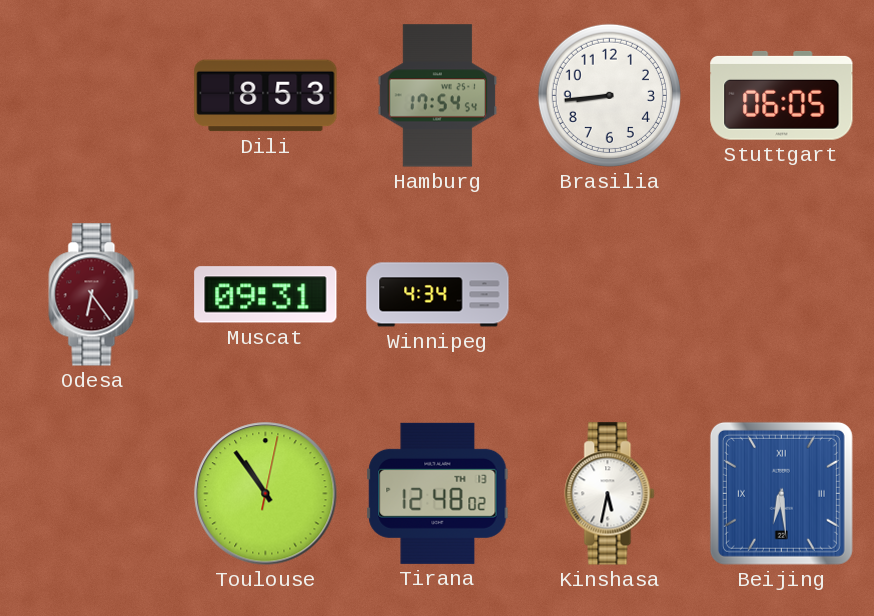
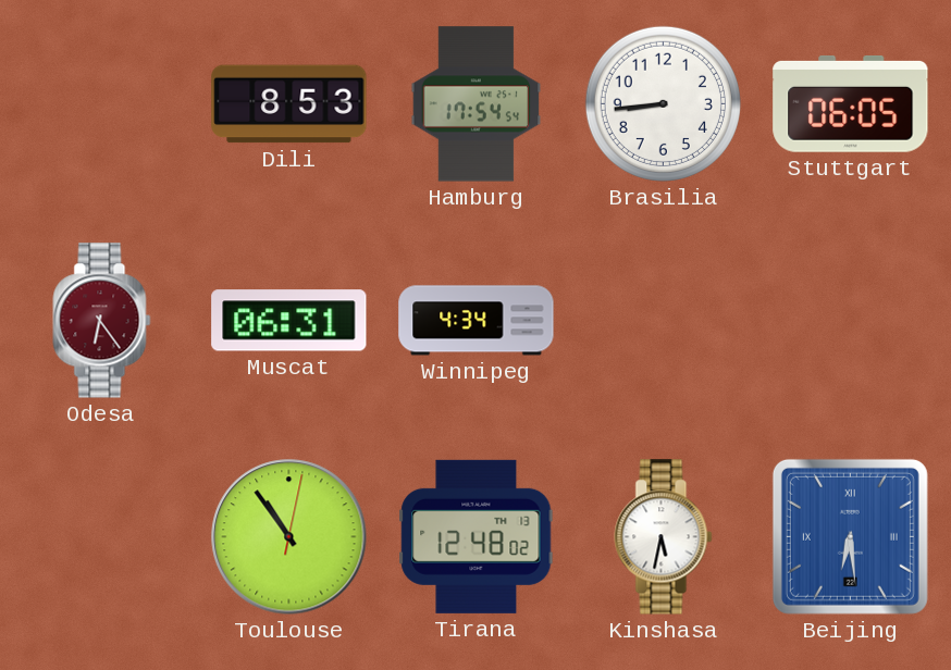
Muscat: 09:31 -> 06:31 (289, 321)
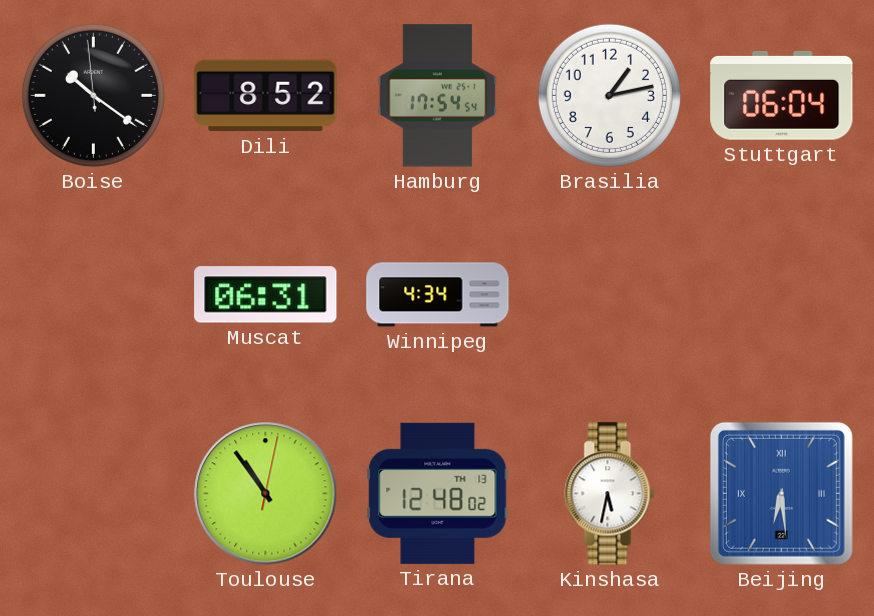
Boise: none -> 10:20 (93, 95)
Dili: 8:53 -> 8:52 (266, 96)
Brasilia: 8:44 -> 1:13 (609, 95)
Stuttgart: 06:05 -> 06:04 (782, 95)
Odesa: 6:24 -> none (102, 321)
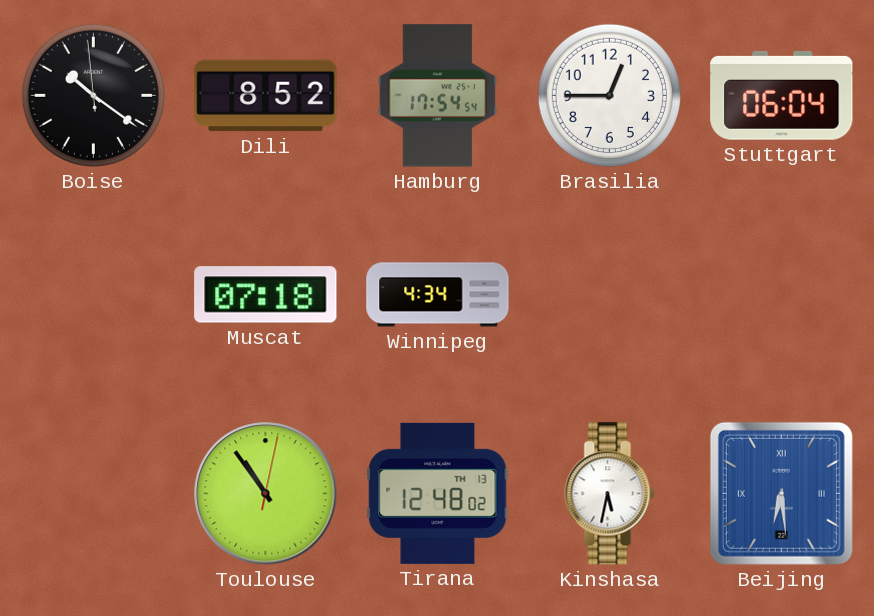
Brasilia: 1:13 -> 12:45 (609, 95)
Muscat: 06:31 -> 07:18 (266, 295)
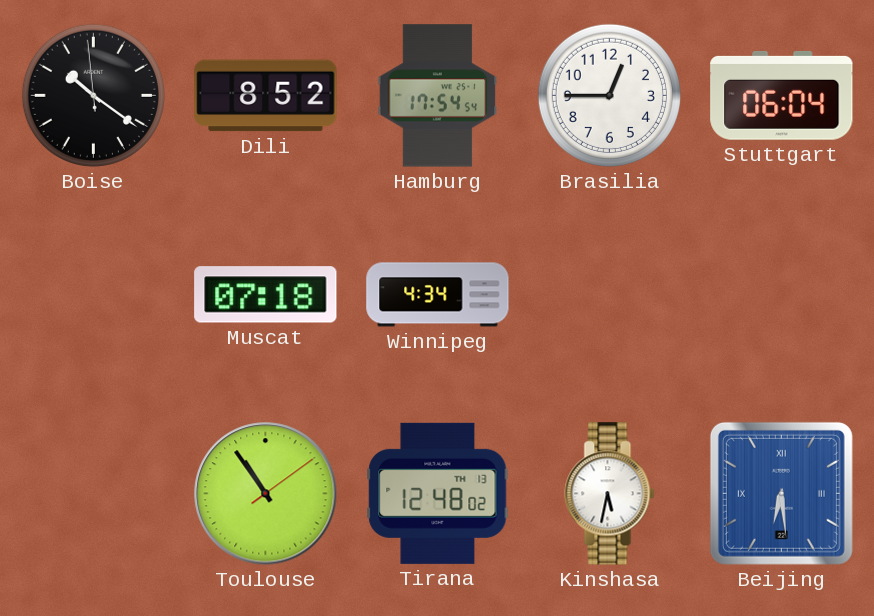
Toulouse: 10:54:02 -> 10:54:09 (266, 494)
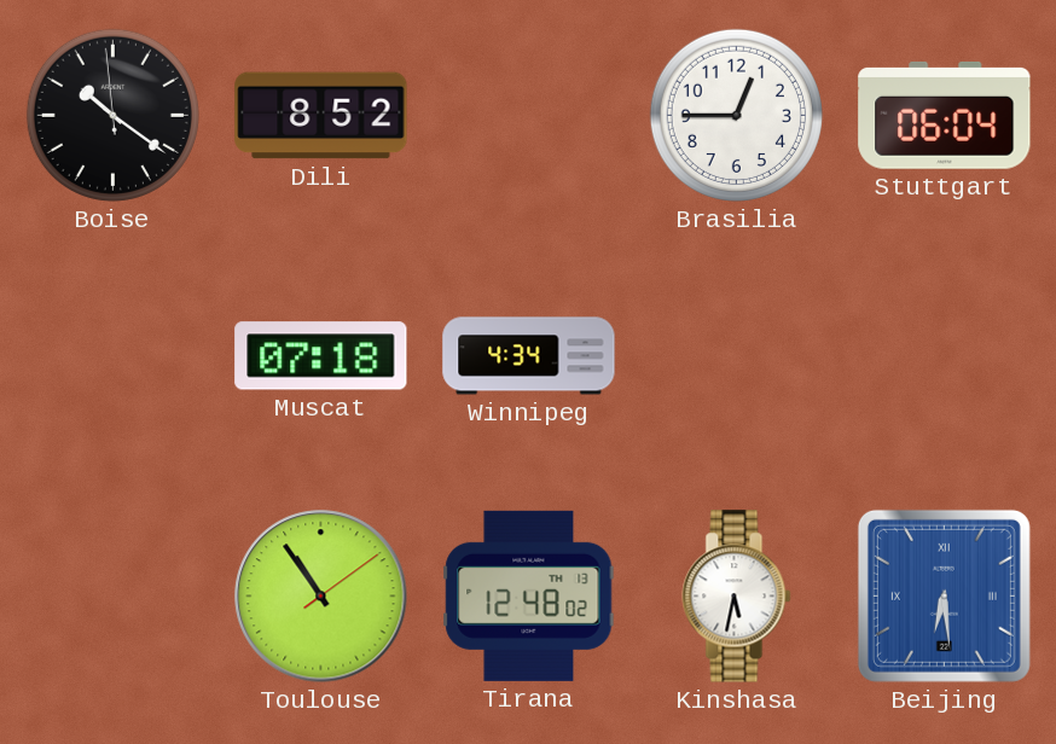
Hamburg: 17:54 -> none (438, 96)
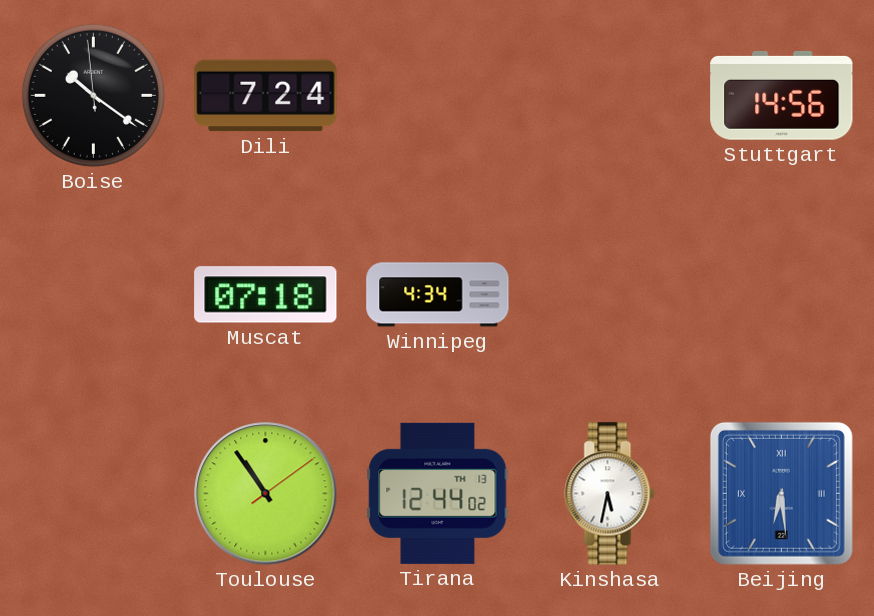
Dili: 8:52 -> 7:24 (266, 96)
Brasilia: 12:45 -> none (736, 115)
Stuttgart: 06:04 -> 14:56 (782, 95)
Tirana: 12:48 -> 12:44 (438, 493)
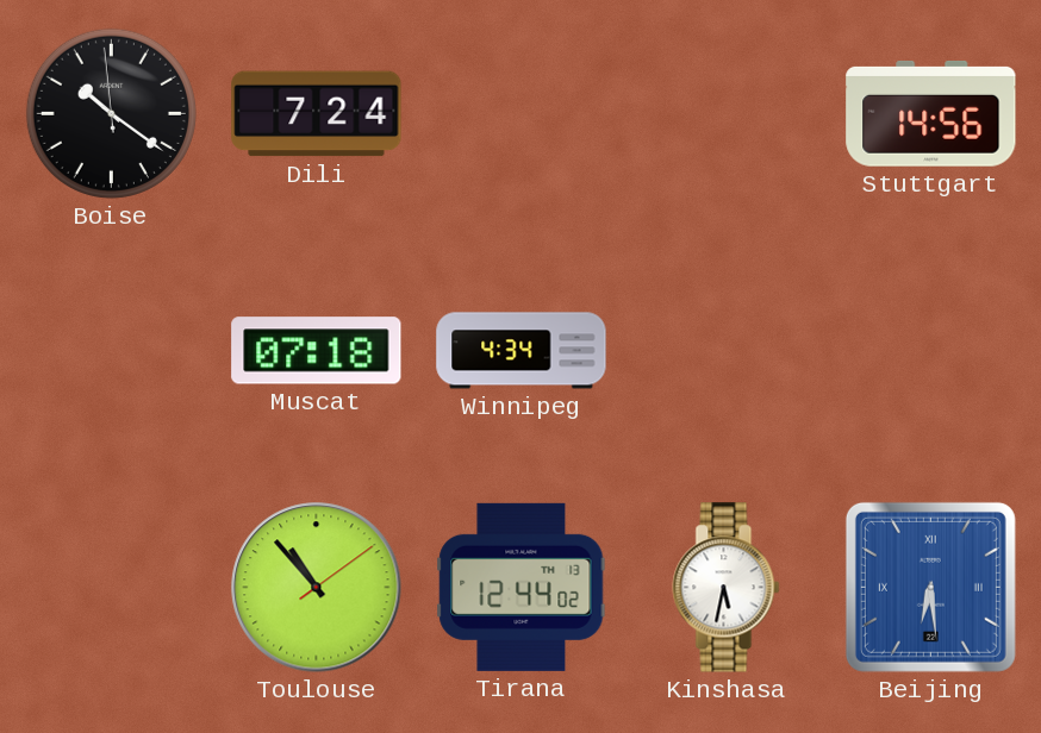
Toulouse: 10:54 -> 10:53 (317, 588)
